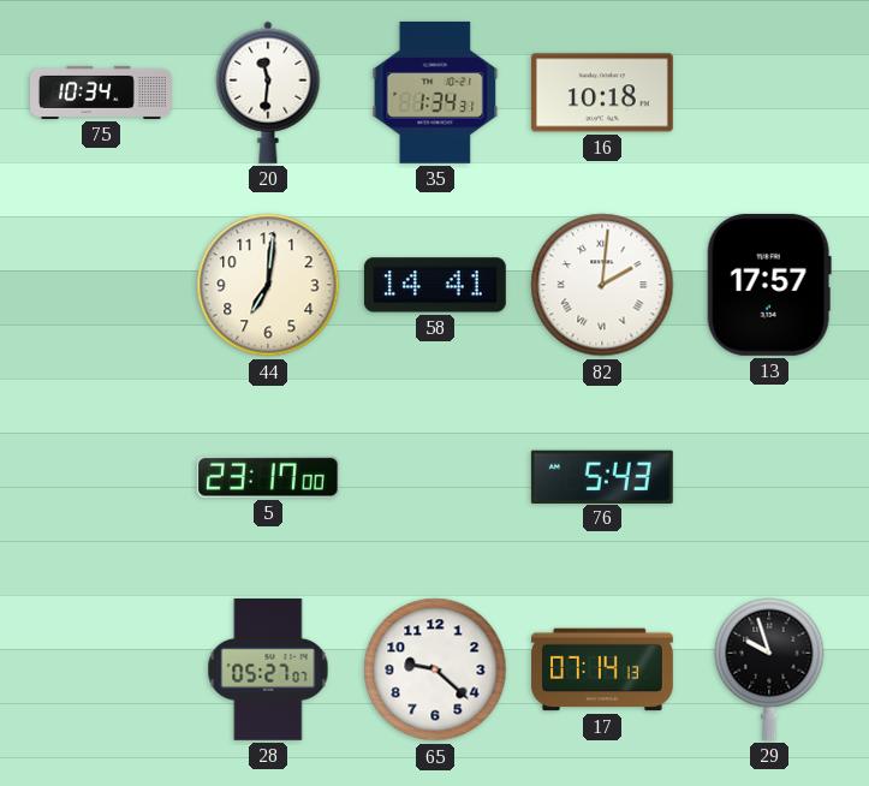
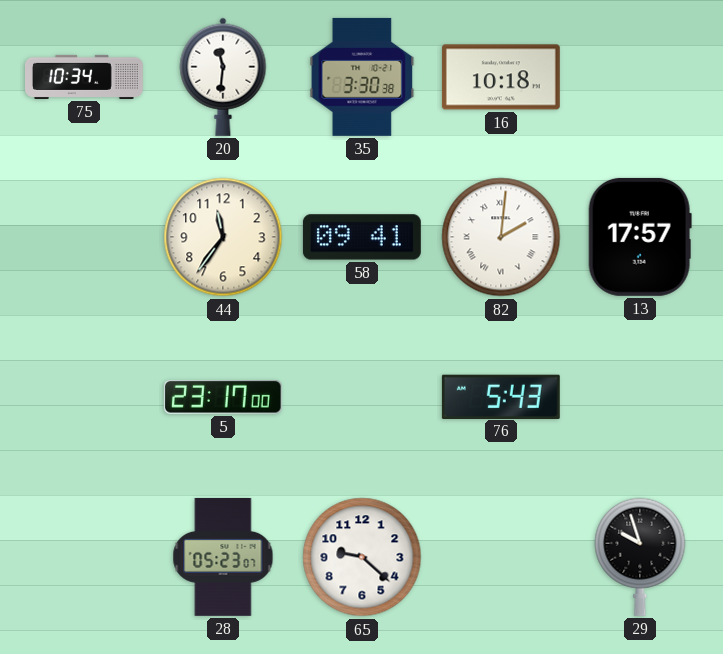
35: 1:34 -> 3:30 (362, 77)
44: 7:01 -> 11:36 (223, 237)
58: 14:41 -> 09:41 (362, 237)
28: 05:27 -> 05:23 (223, 557)
17: 07:14 -> none (603, 669)
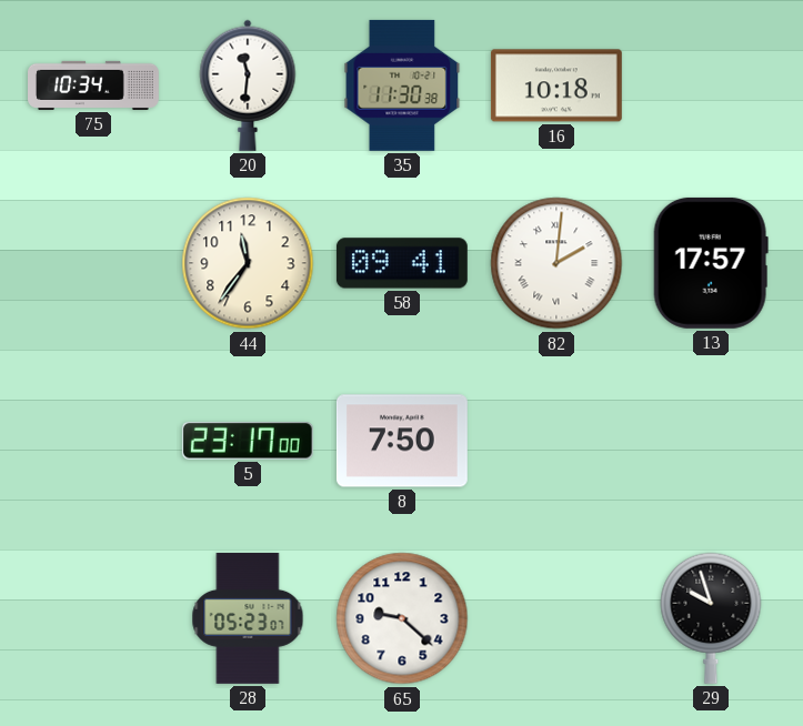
35: 3:30 -> 11:30 (402, 85)
8: none -> 7:50 (402, 441)
76: 5:43 -> none (501, 396)
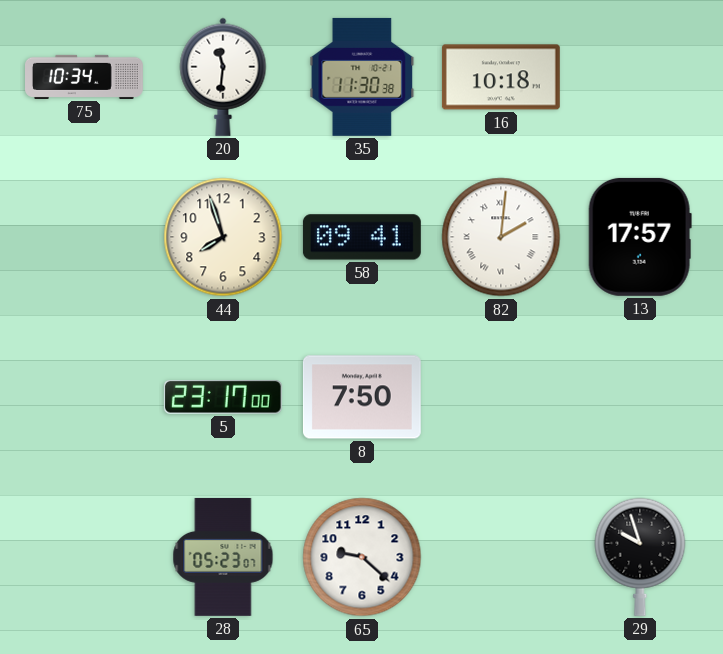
44: 11:36 -> 7:57 (223, 237)
